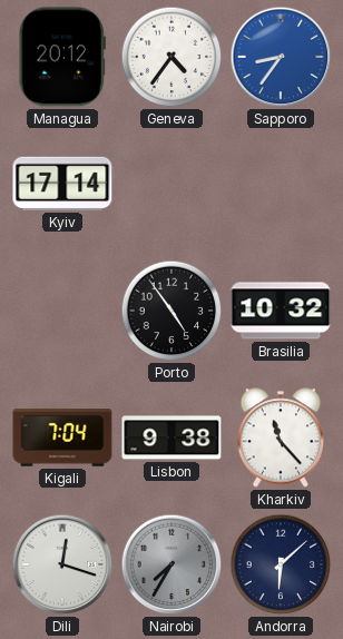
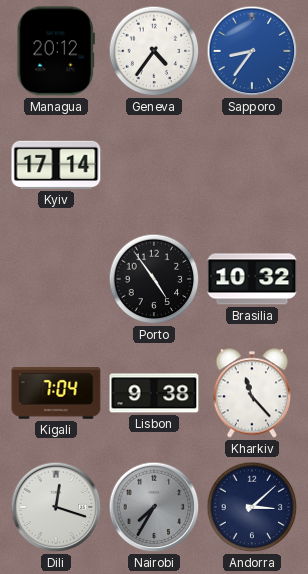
Andorra: 6:08 -> 3:08 (252, 507)
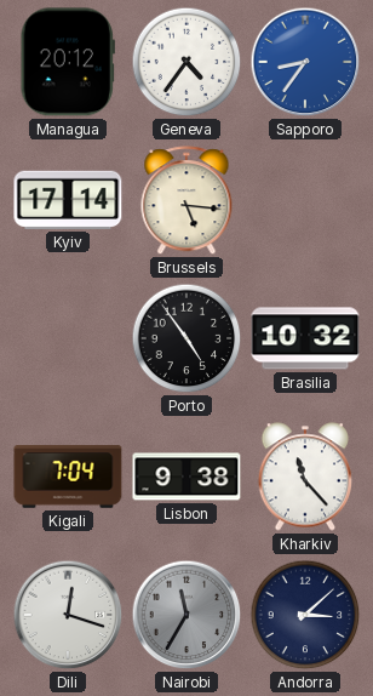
Brussels: none -> 5:16 (187, 201)
Nairobi: 7:35 -> 11:35 (187, 615)
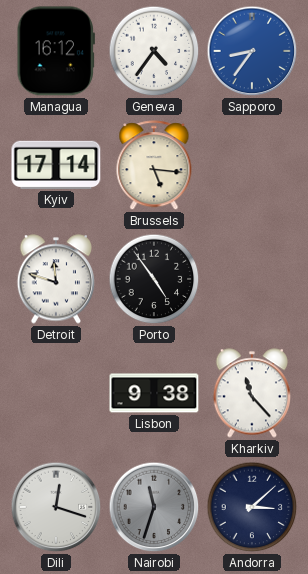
Managua: 20:12 -> 16:12 (56, 51)
Detroit: none -> 11:48 (55, 279)
Brasilia: 10:32 -> none (305, 338)
Kigali: 7:04 -> none (68, 477)
Nairobi: 11:35 -> 11:33 (154, 507)
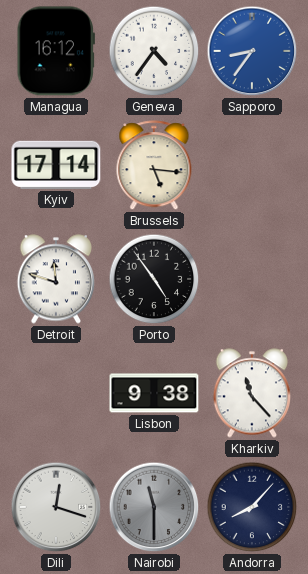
Nairobi: 11:33 -> 11:30 (154, 507)
Andorra: 3:08 -> 8:07 (252, 507)
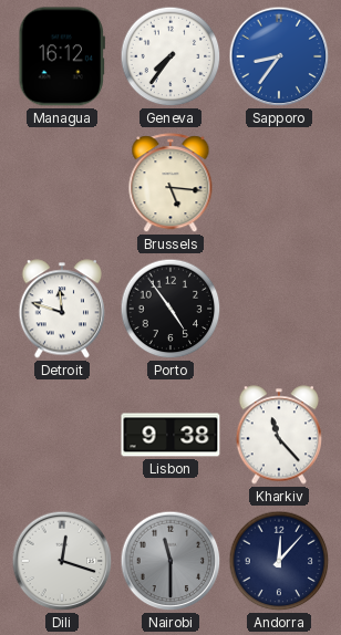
Geneva: 4:36 -> 7:36 (170, 56)
Kyiv: 17:14 -> none (56, 165)
Andorra: 8:07 -> 12:07 (279, 561)
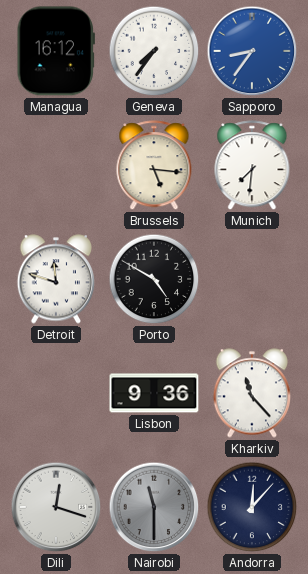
Munich: none -> 7:31 (252, 166)
Porto: 4:54 -> 4:50 (154, 279)
Lisbon: 9:38 -> 9:36 (154, 393)
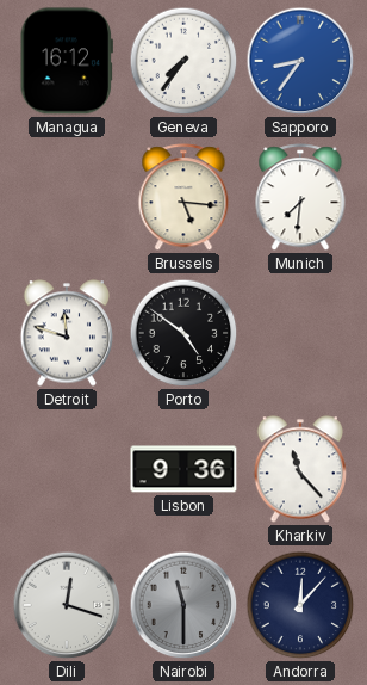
Porto: 4:50 -> 4:51 (183, 333)
